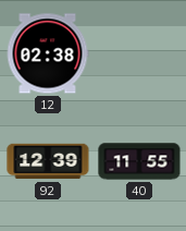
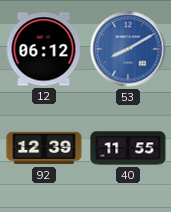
12: 02:38 -> 06:12 (44, 49)
53: none -> 8:10 (128, 49)
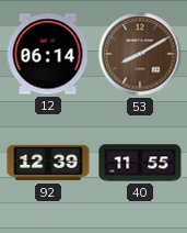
12: 06:12 -> 06:14 (48, 54)
53 dial: blue -> brown (140, 54)
